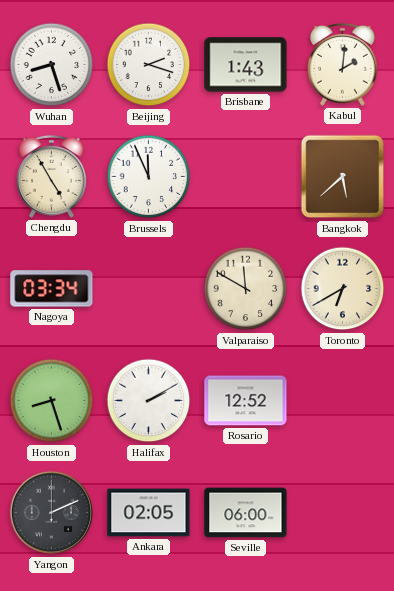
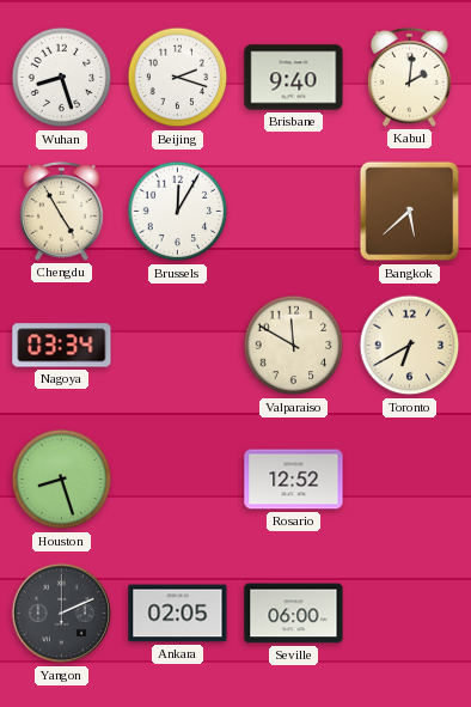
Brisbane: 1:43 -> 9:40 (294, 78)
Brussels: 11:56 -> 12:05 (178, 212)
Halifax: 2:10 -> none (149, 401)
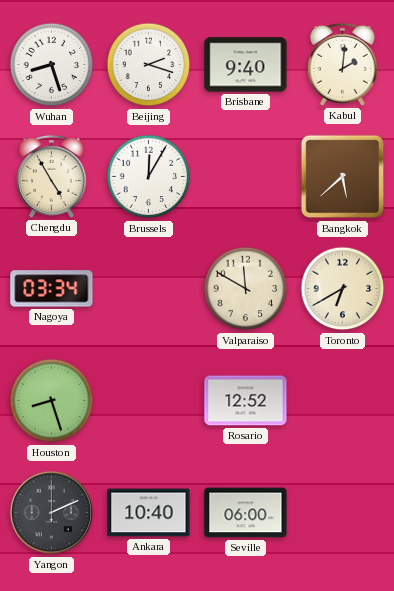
Ankara: 02:05 -> 10:40 (149, 513)
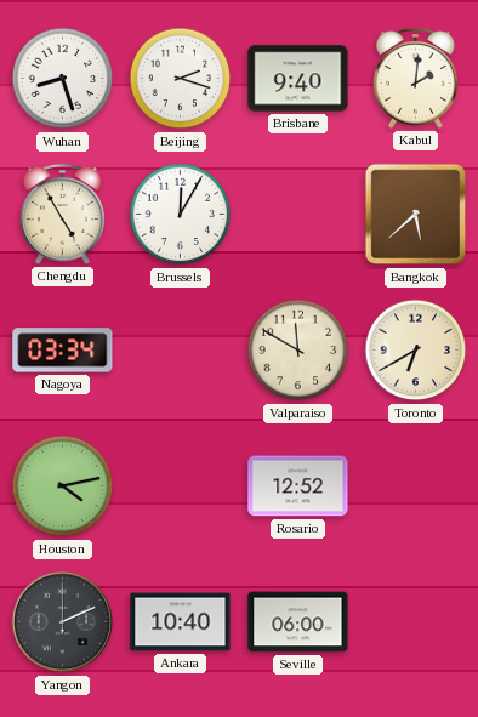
Houston: 8:27 -> 4:13 (63, 486)
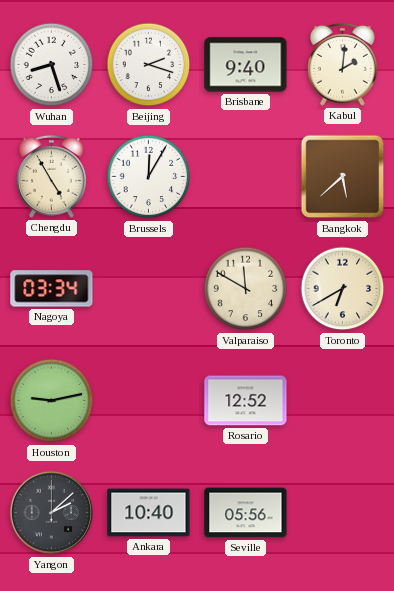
Houston: 4:13 -> 9:13 (52, 401)
Yangon: 2:11 -> 2:08 (52, 513)
Seville: 06:00 -> 05:56 (246, 513)
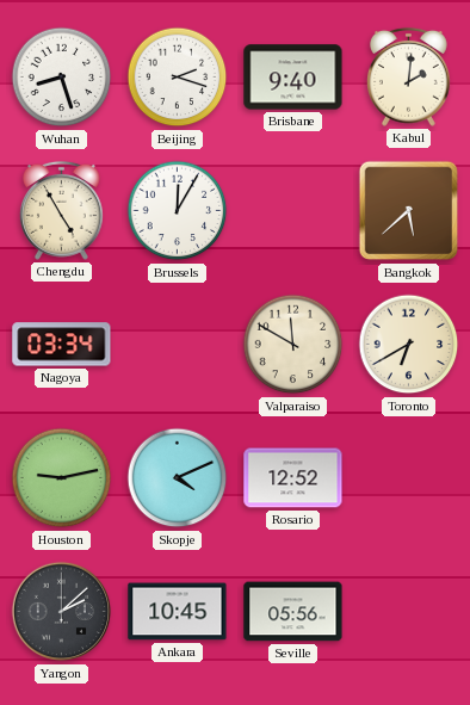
Skopje: none -> 4:11 (178, 478)
Ankara: 10:40 -> 10:45 (178, 612)
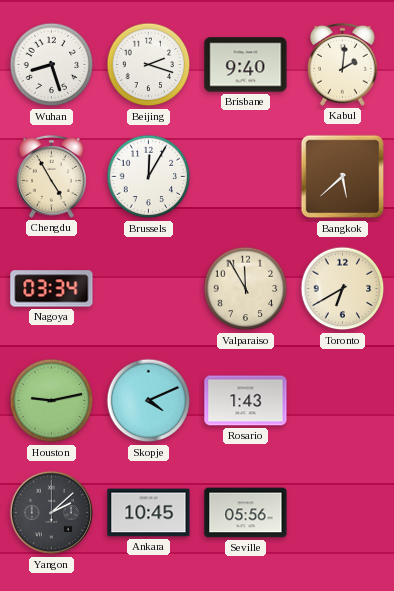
Valparaiso: 11:50 -> 11:55 (246, 289)
Rosario: 12:52 -> 1:43 (246, 401)
